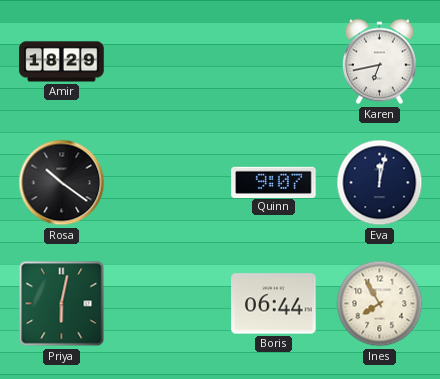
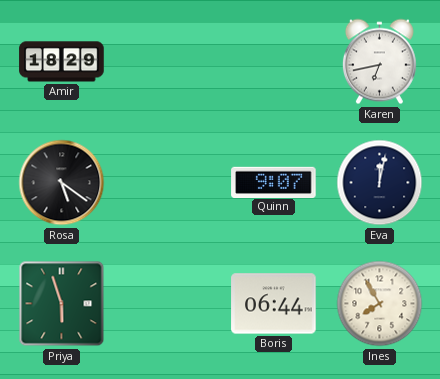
Rosa: 10:21 -> 5:21 (62, 183)
Priya: 6:02 -> 5:57 (62, 304)
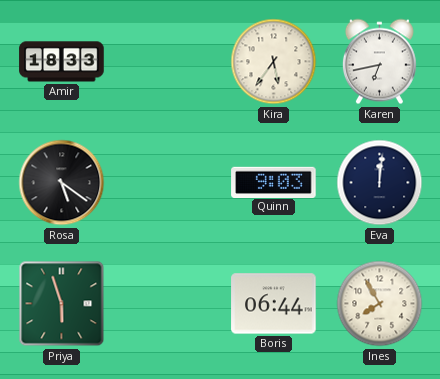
Amir: 18:29 -> 18:33 (62, 62)
Kira: none -> 5:36 (274, 62)
Quinn: 9:07 -> 9:03 (274, 182)
Eva: 12:02 -> 12:01 (380, 183)
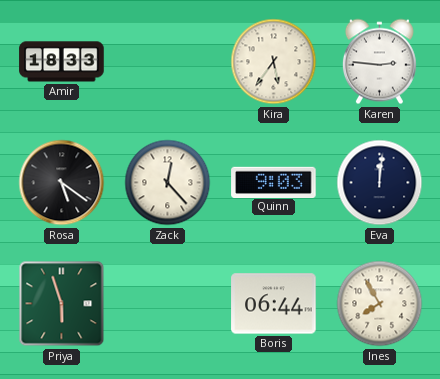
Karen: 6:43 -> 2:46 (379, 62)
Zack: none -> 12:23 (168, 183)
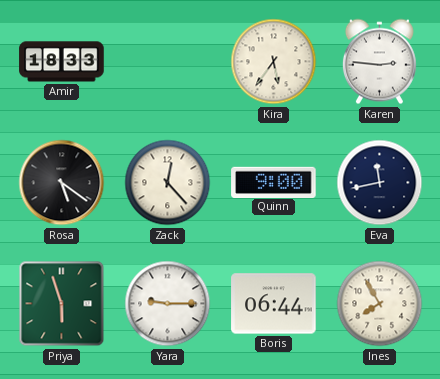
Quinn: 9:03 -> 9:00 (274, 182)
Eva: 12:01 -> 11:43 (380, 183)
Yara: none -> 9:15 (168, 304)
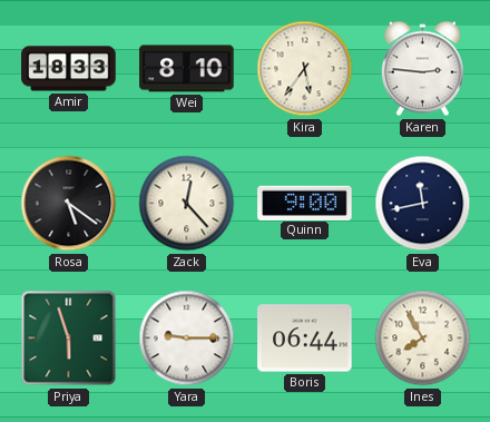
Wei: none -> 8:10 (187, 69)
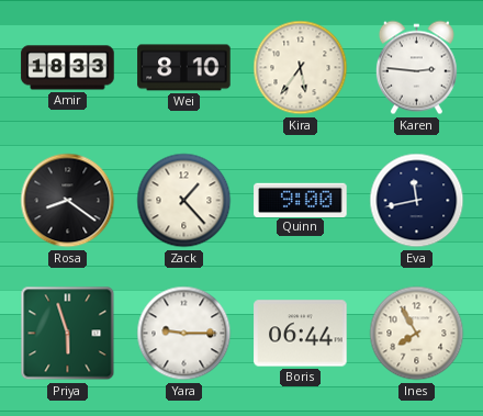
Rosa: 5:21 -> 8:21 (68, 201)
Zack: 12:23 -> 1:23 (184, 201)
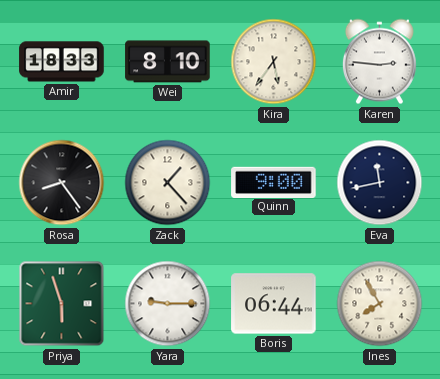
Rosa: 8:21 -> 8:24 (62, 183)
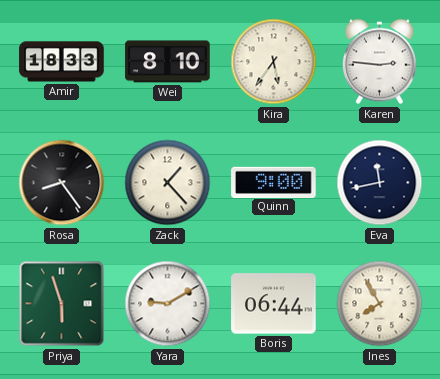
Yara: 9:15 -> 9:10 (168, 304)
